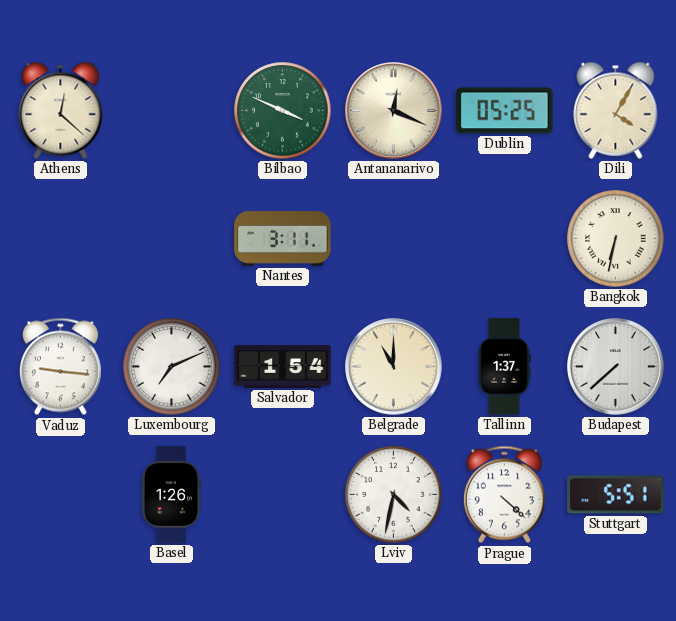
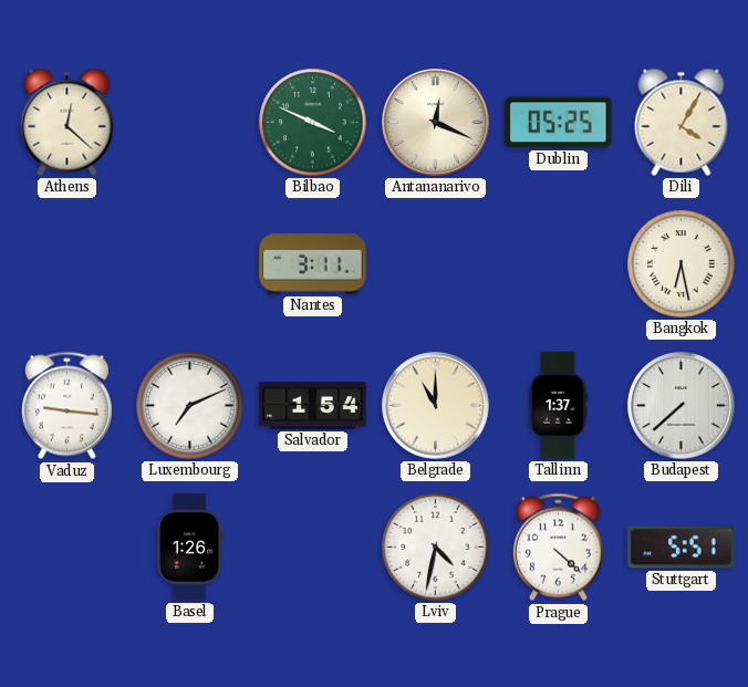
Bangkok: 6:32 -> 6:28 (682, 264)
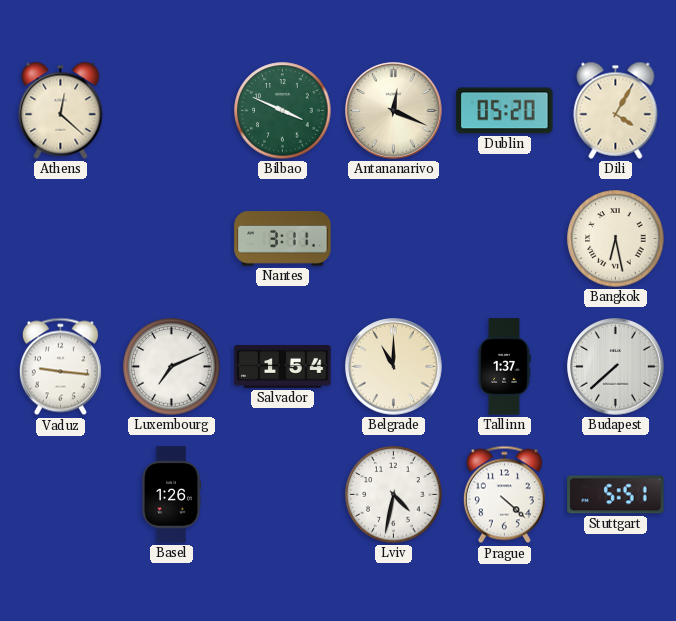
Dublin: 05:25 -> 05:20 (505, 111)
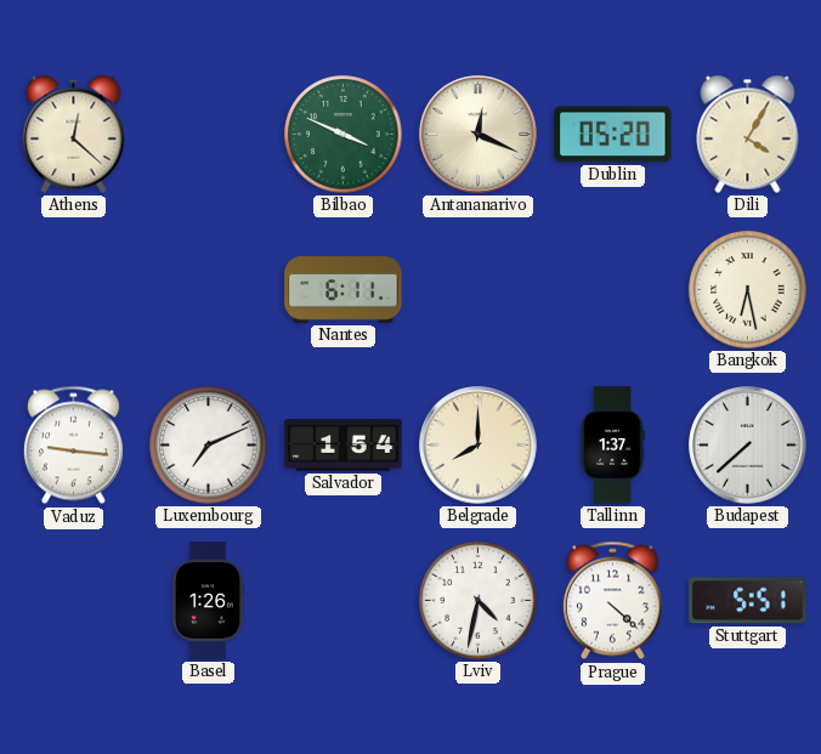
Nantes: 3:11 -> 6:11 (344, 290)
Belgrade: 11:00 -> 8:00 (479, 446)
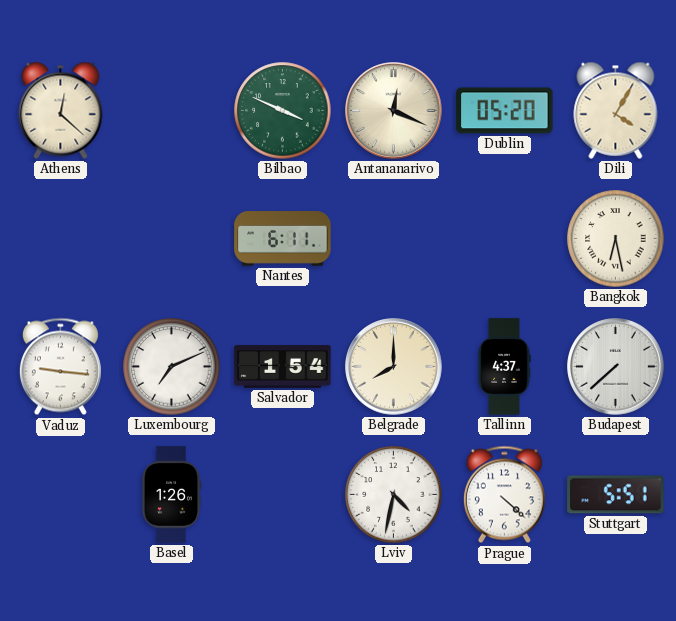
Tallinn: 1:37 -> 4:37 (504, 367)
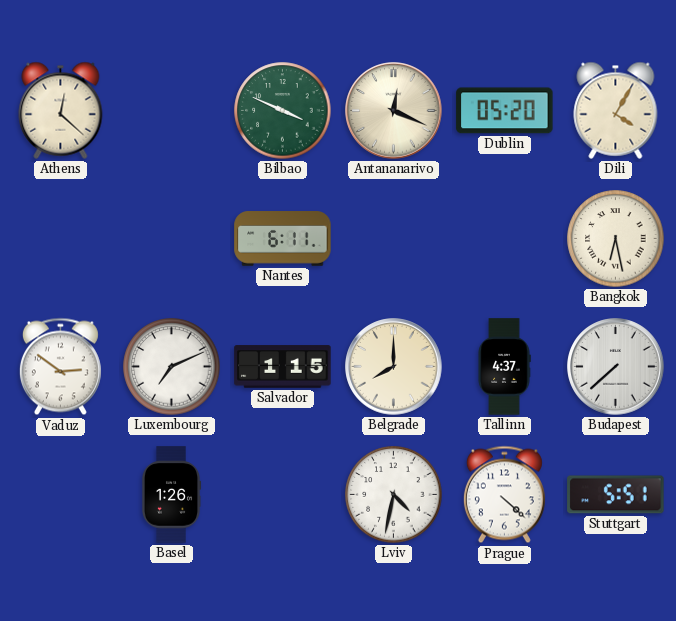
Vaduz: 9:16 -> 2:51 (60, 367)
Salvador: 1:54 -> 1:15 (283, 367)
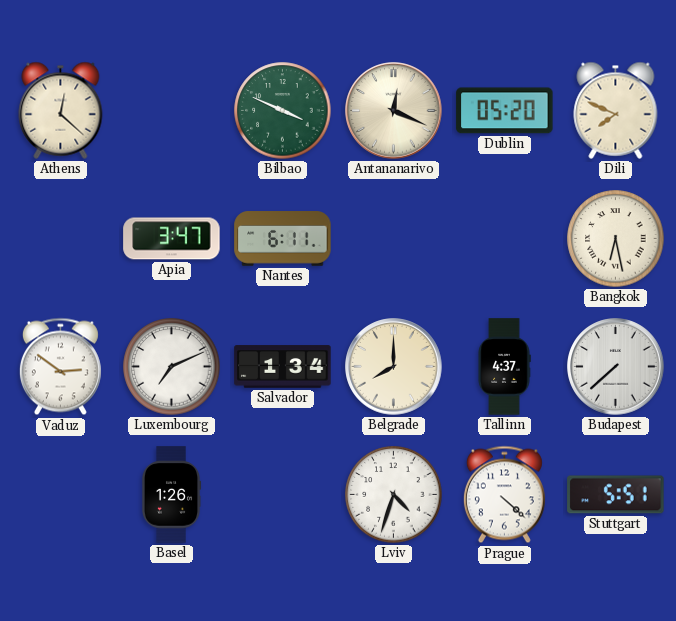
Dili: 4:05 -> 7:49 (616, 110)
Apia: none -> 3:47 (172, 239)
Salvador: 1:15 -> 1:34 (283, 367)
Lviv: 4:32 -> 4:33 (394, 495)
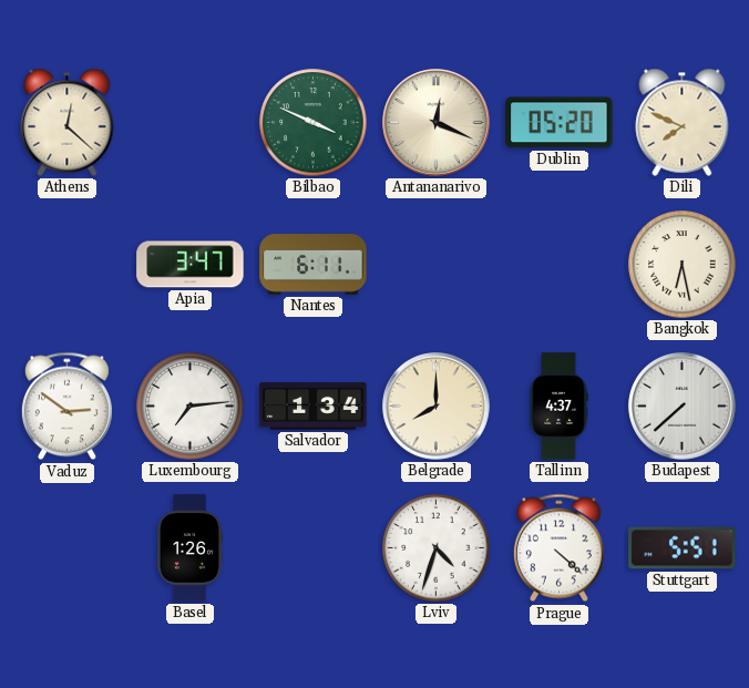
Luxembourg: 7:11 -> 7:14 (191, 407)
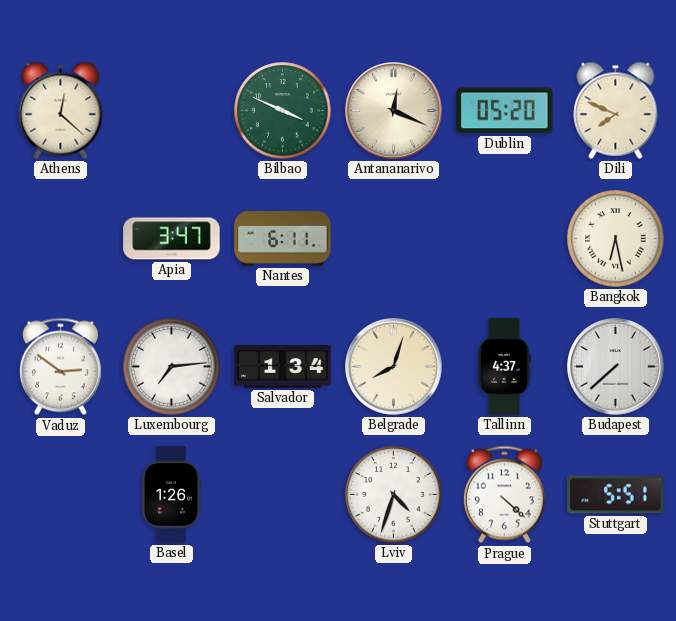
Belgrade: 8:00 -> 8:03 (394, 367)
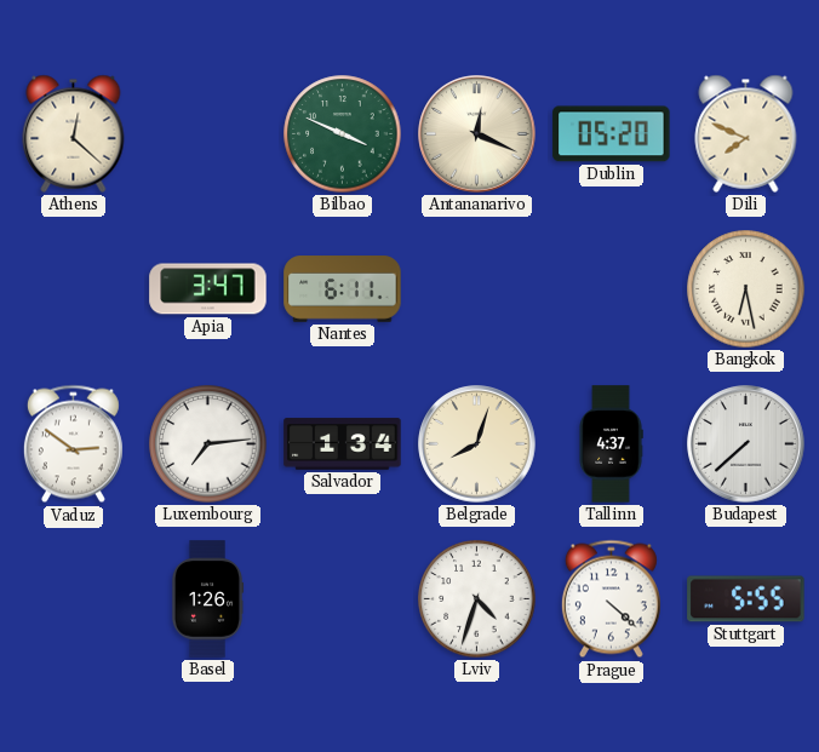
Stuttgart: 5:51 -> 5:55 (746, 599)
